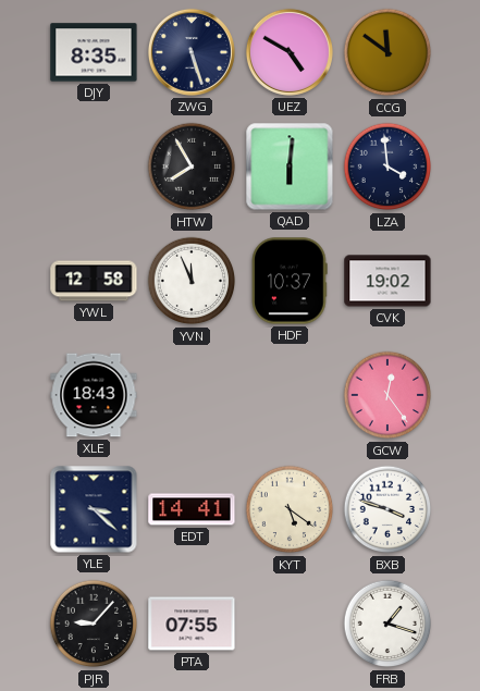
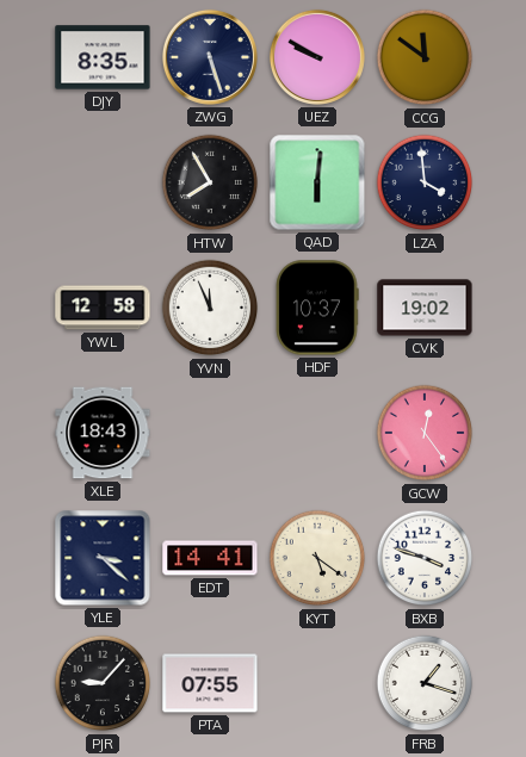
UEZ: 4:50 -> 9:50 (317, 57)
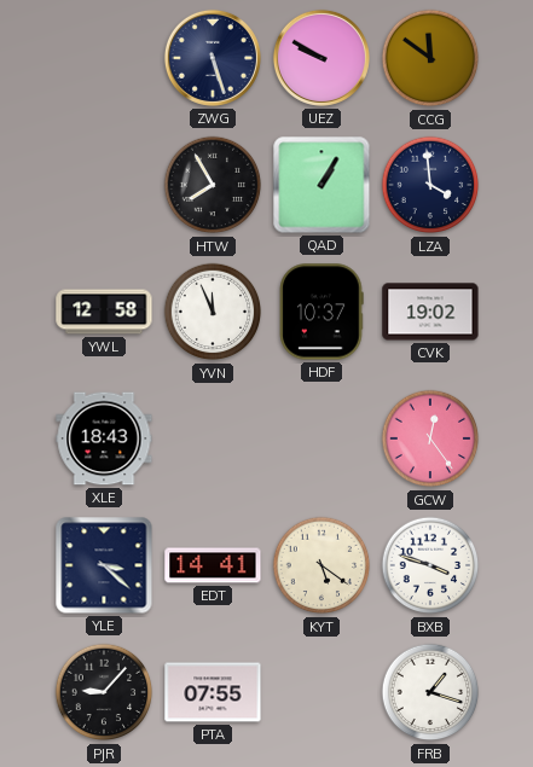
DJY: 8:35 -> none (103, 57)
QAD: 6:01 -> 1:05 (321, 185)
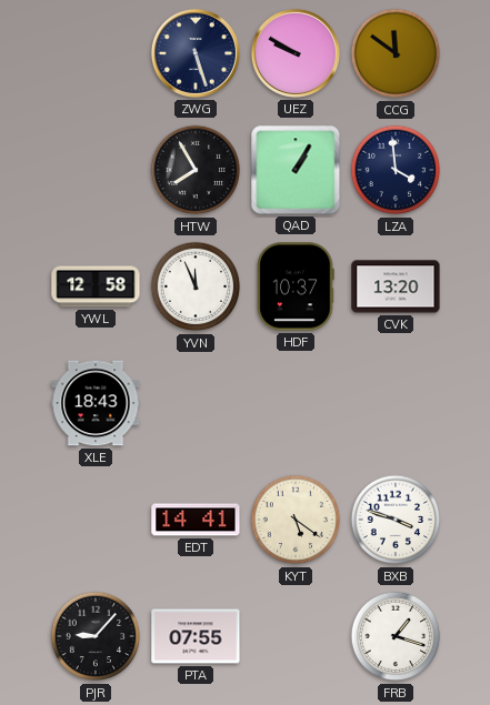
CVK: 19:02 -> 13:20 (396, 286)
GCW: 12:24 -> none (430, 438)
YLE: 3:22 -> none (104, 565)
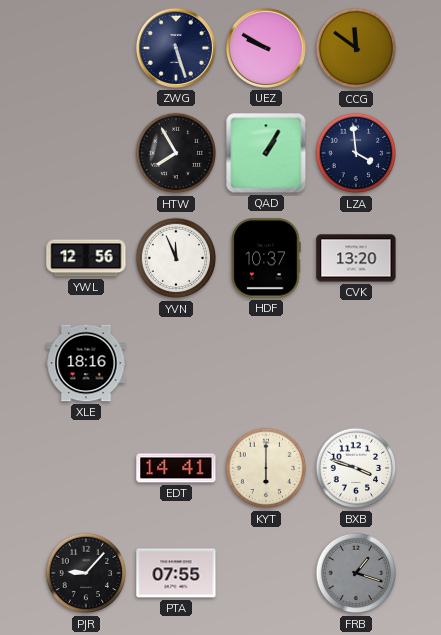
YWL: 12:58 -> 12:56 (86, 258)
XLE: 18:43 -> 18:16 (86, 363)
KYT: 5:21 -> 6:00 (266, 468)
FRB dial: white -> grey (356, 573)
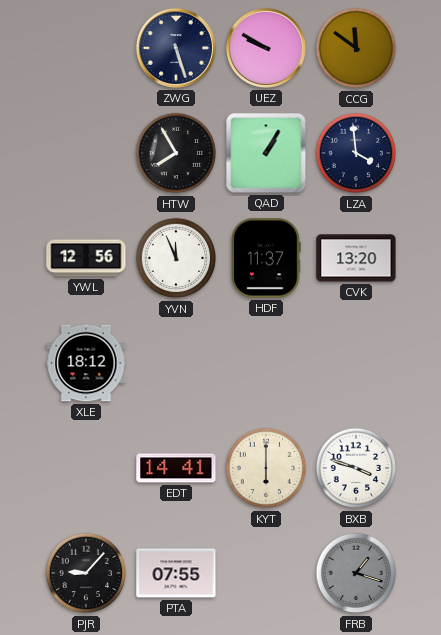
HDF: 10:37 -> 11:37 (266, 258)
XLE: 18:16 -> 18:12 (86, 363)
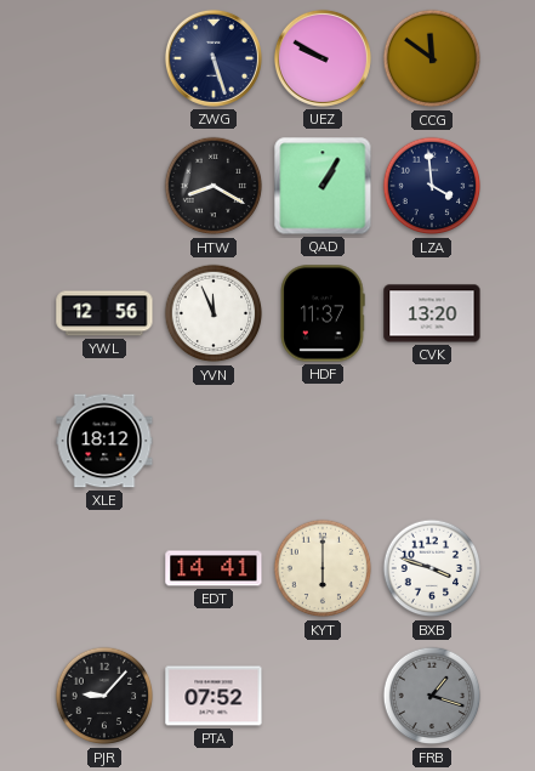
HTW: 7:55 -> 8:20 (214, 186)
PTA: 07:55 -> 07:52 (214, 696)
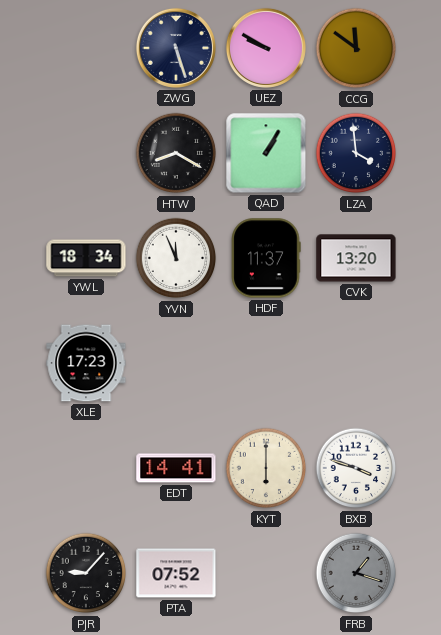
YWL: 12:56 -> 18:34 (86, 258)
XLE: 18:12 -> 17:23 (86, 363)
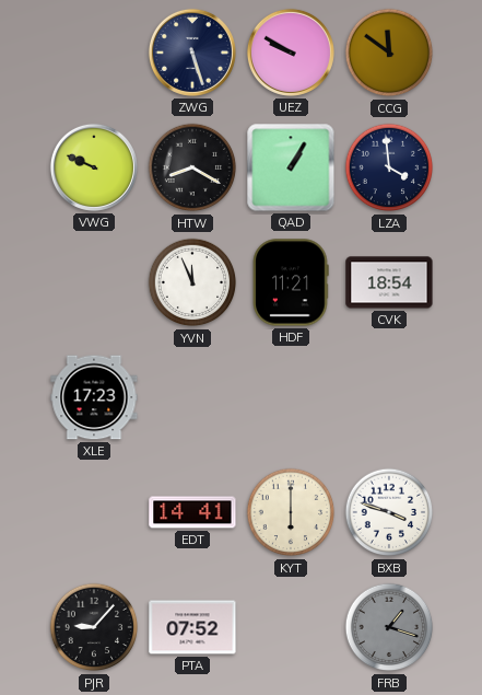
VWG: none -> 9:49 (94, 167)
YWL: 18:34 -> none (86, 258)
HDF: 11:37 -> 11:21 (291, 282)
CVK: 13:20 -> 18:54 (389, 282)
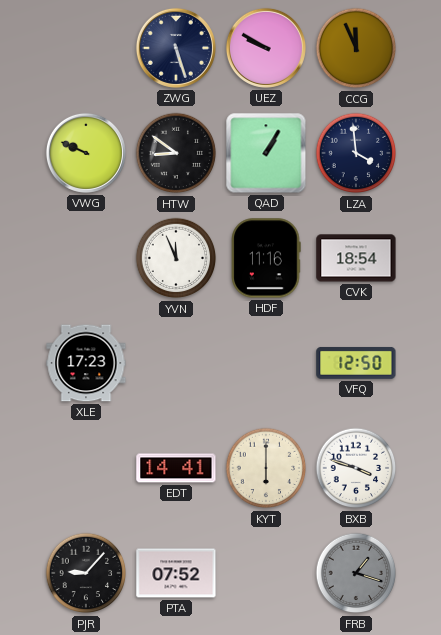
CCG: 11:51 -> 11:56 (356, 48)
HTW: 8:20 -> 8:51 (176, 153)
HDF: 11:21 -> 11:16 (266, 258)
VFQ: none -> 12:50 (356, 363)
